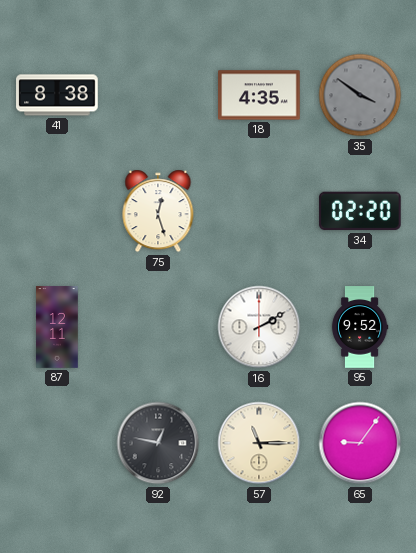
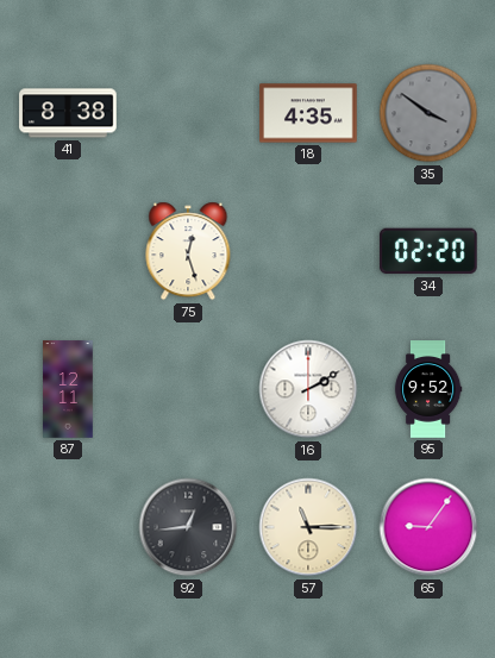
92: 12:47 -> 12:44 (188, 527)
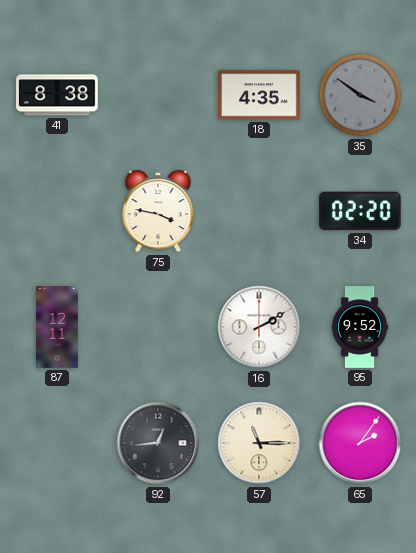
75: 12:27 -> 3:47 (158, 211)
65: 9:06 -> 2:06 (360, 443)
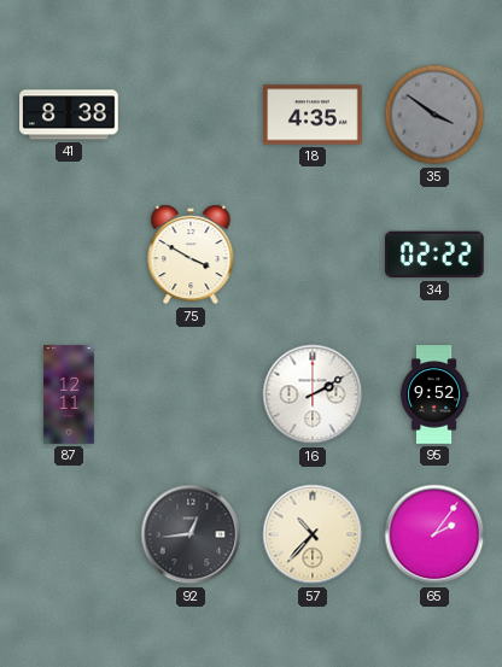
75: 3:47 -> 3:50 (191, 254)
34: 02:20 -> 02:22 (434, 254)
57: 11:15 -> 10:37 (313, 534)
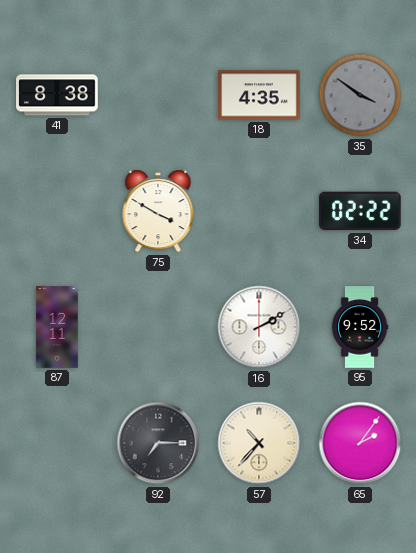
92: 12:44 -> 7:15 (158, 443)
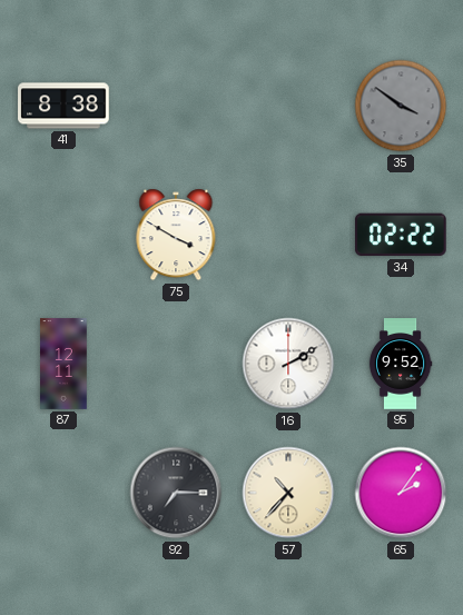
18: 4:35 -> none (259, 95)
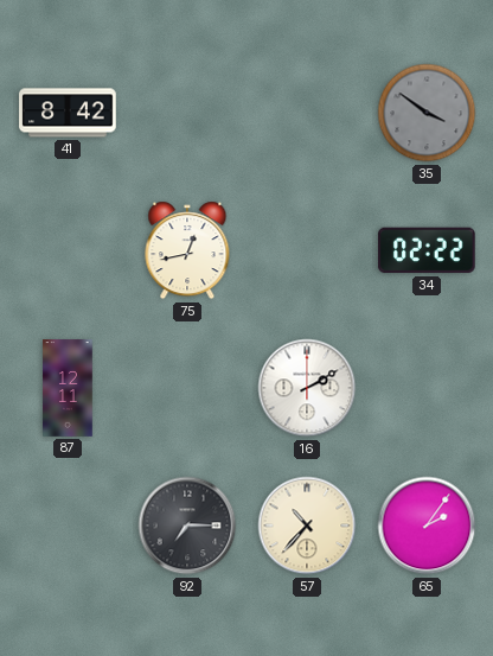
41: 8:38 -> 8:42 (68, 113)
75: 3:50 -> 12:43 (187, 250)
95: 9:52 -> none (401, 364)
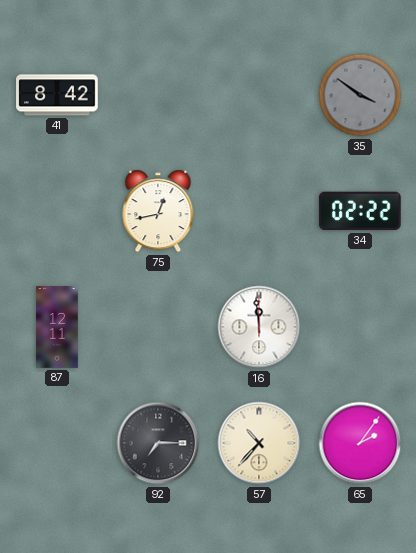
16: 2:10 -> 11:59 (259, 327)
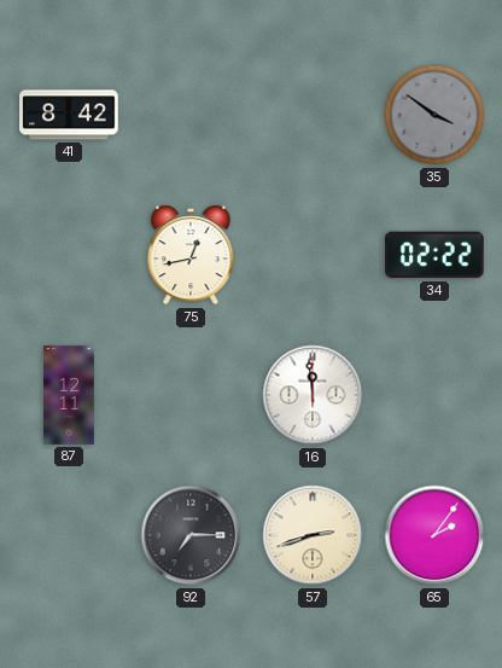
57: 10:37 -> 2:42 (313, 535)
